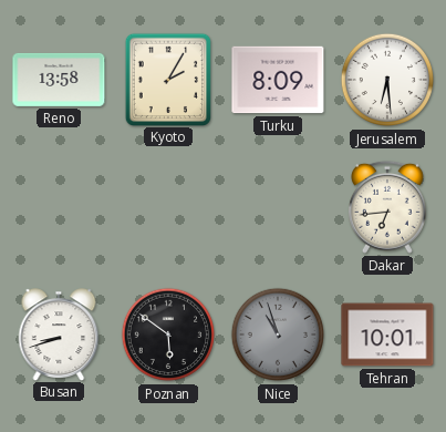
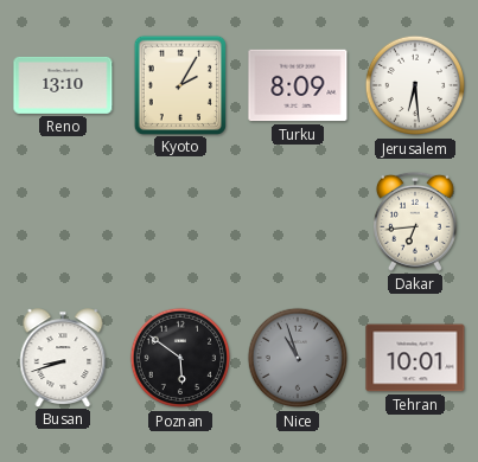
Reno: 13:58 -> 13:10 (63, 85)
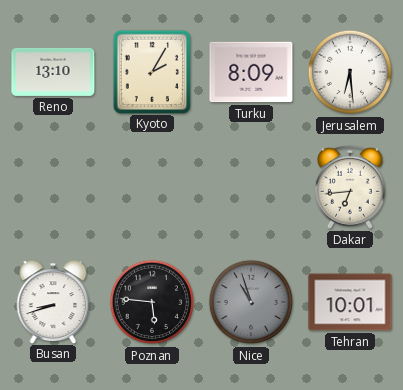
Poznan: 5:51 -> 5:46 (152, 302)
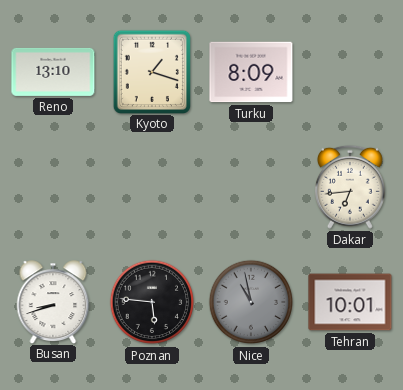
Kyoto: 2:05 -> 1:18 (152, 71)
Jerusalem: 6:29 -> none (350, 72)
Nice: 10:57 -> 10:58 (251, 302)
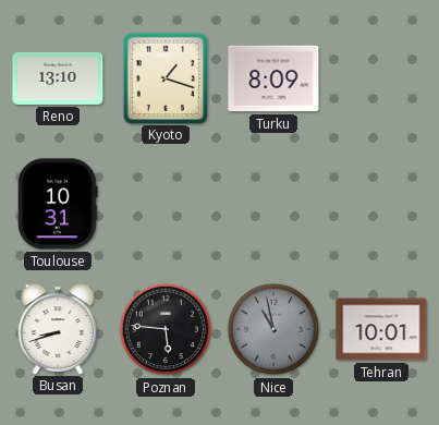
Toulouse: none -> 10:31 (58, 204)
Dakar: 6:44 -> none (350, 187)
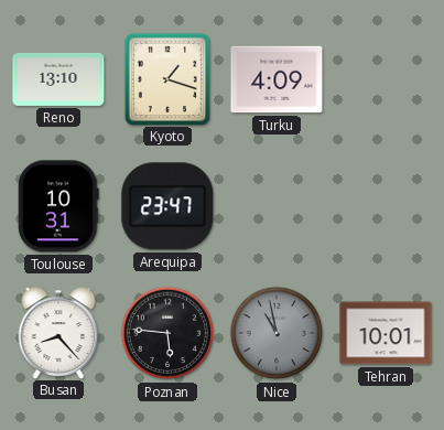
Turku: 8:09 -> 4:09 (277, 79)
Arequipa: none -> 23:47 (167, 206)
Busan: 8:42 -> 8:23 (58, 333)
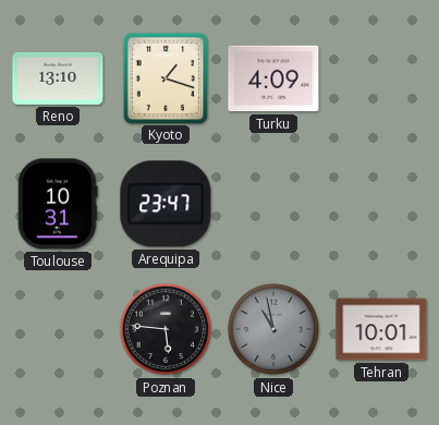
Busan: 8:23 -> none (58, 333)
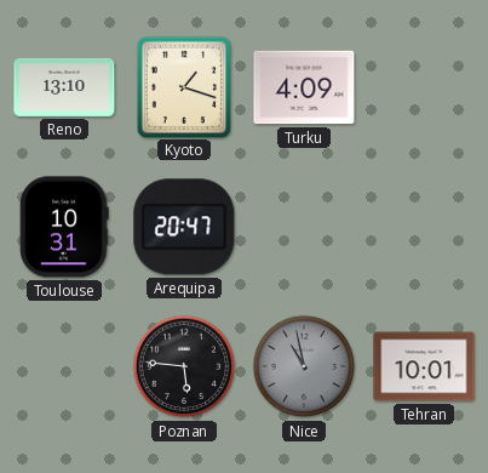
Arequipa: 23:47 -> 20:47 (184, 227)
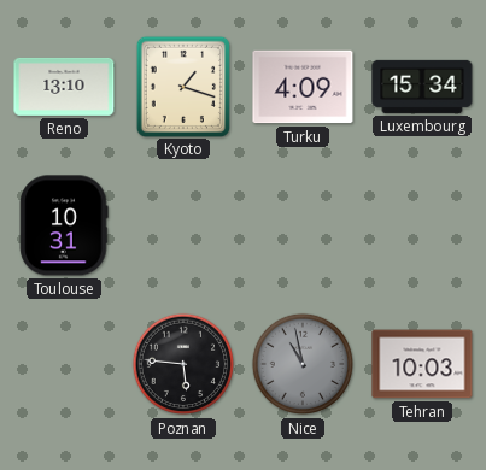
Luxembourg: none -> 15:34 (422, 87)
Arequipa: 20:47 -> none (184, 227)
Tehran: 10:01 -> 10:03 (422, 364)
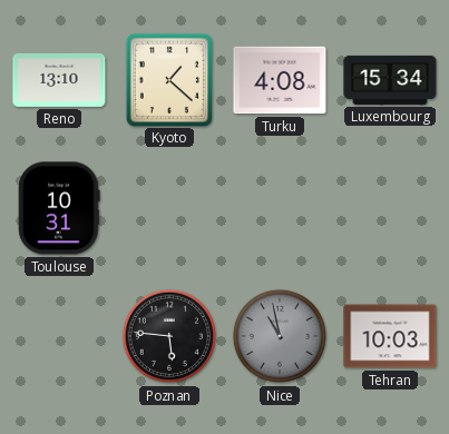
Kyoto: 1:18 -> 1:22 (169, 79)
Turku: 4:09 -> 4:08 (280, 80)
